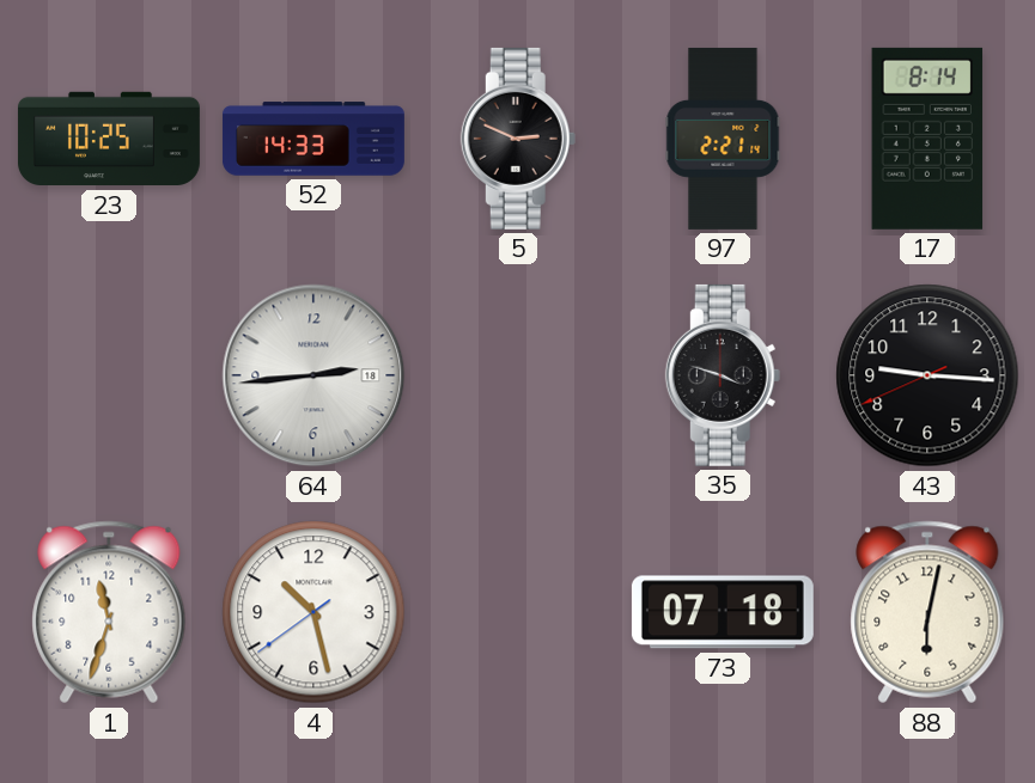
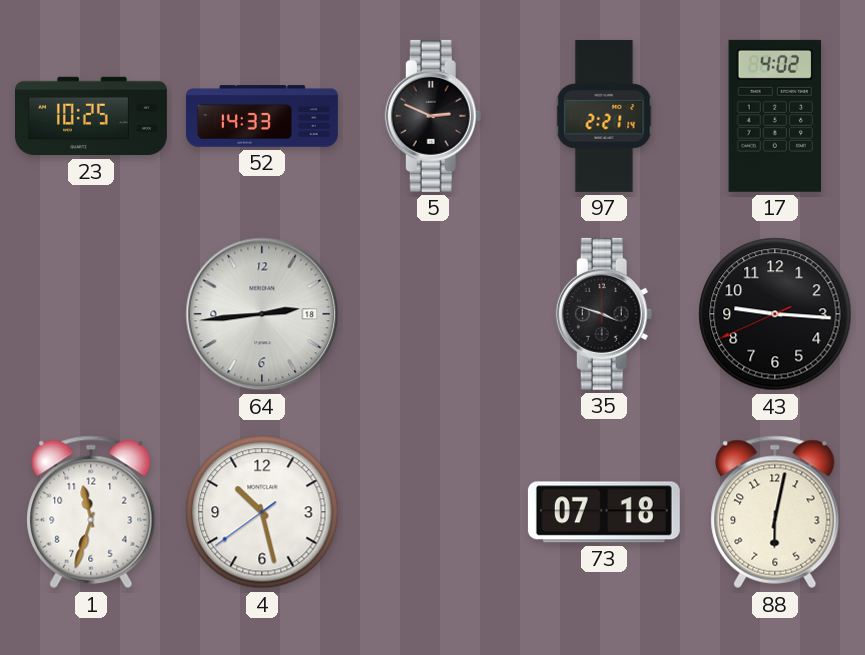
17: 8:14 -> 4:02 (775, 116)
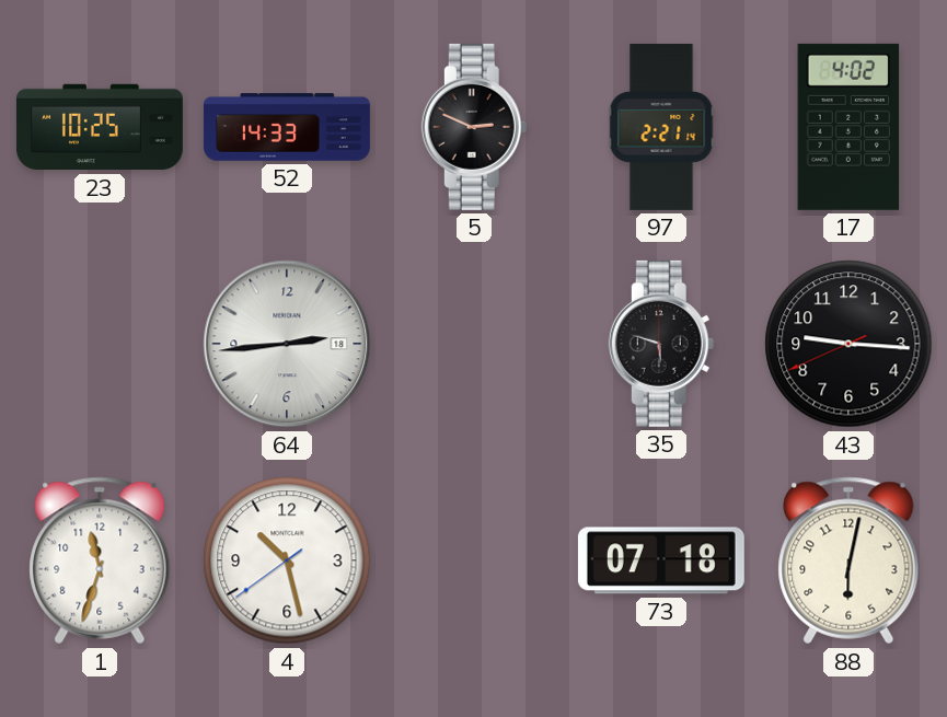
35: 3:48 -> 5:48 (661, 344)
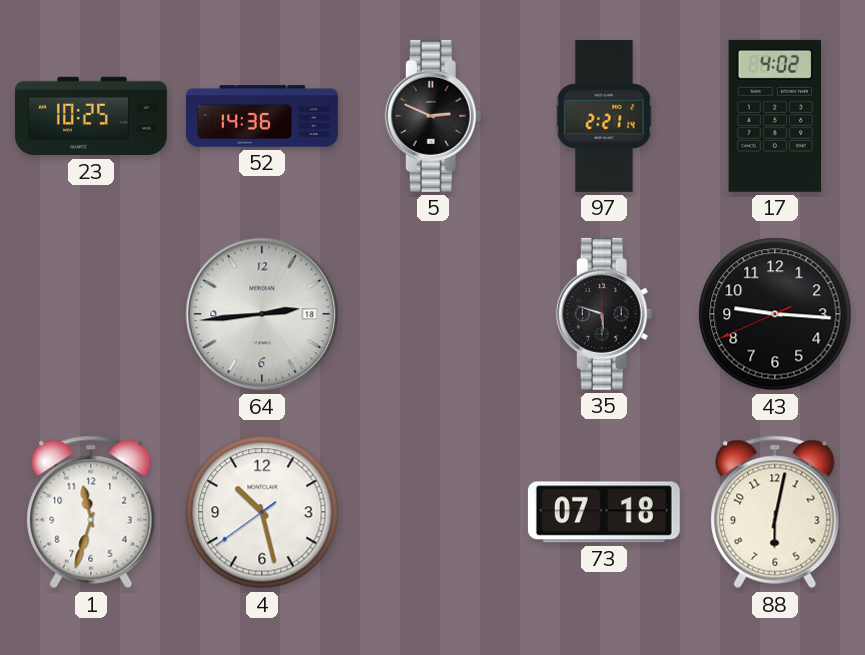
52: 14:33 -> 14:36 (262, 116)
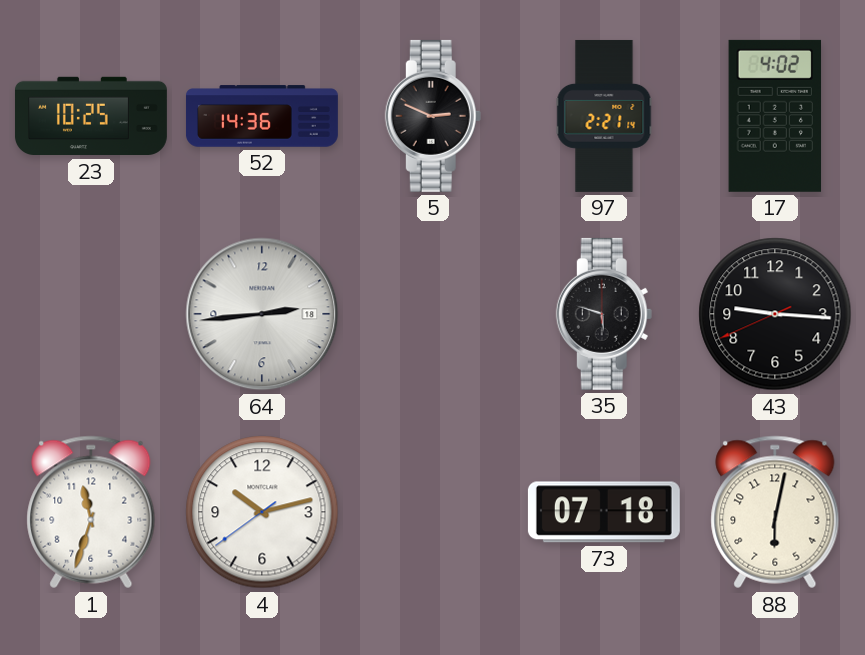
4: 10:27 -> 10:12 (262, 512)
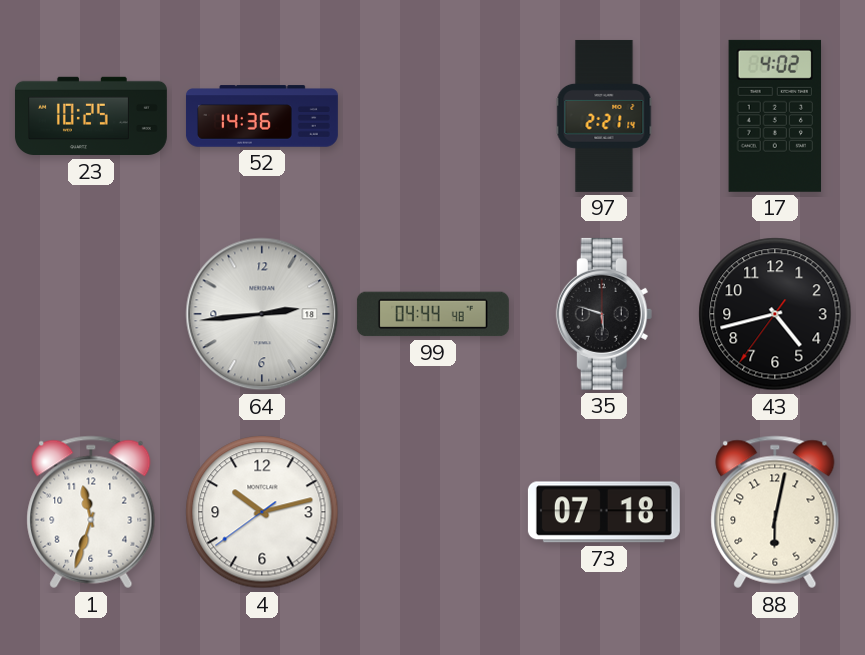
5: 2:49 -> none (433, 116)
99: none -> 04:44 (433, 314)
43: 9:15 -> 4:42 (775, 314)
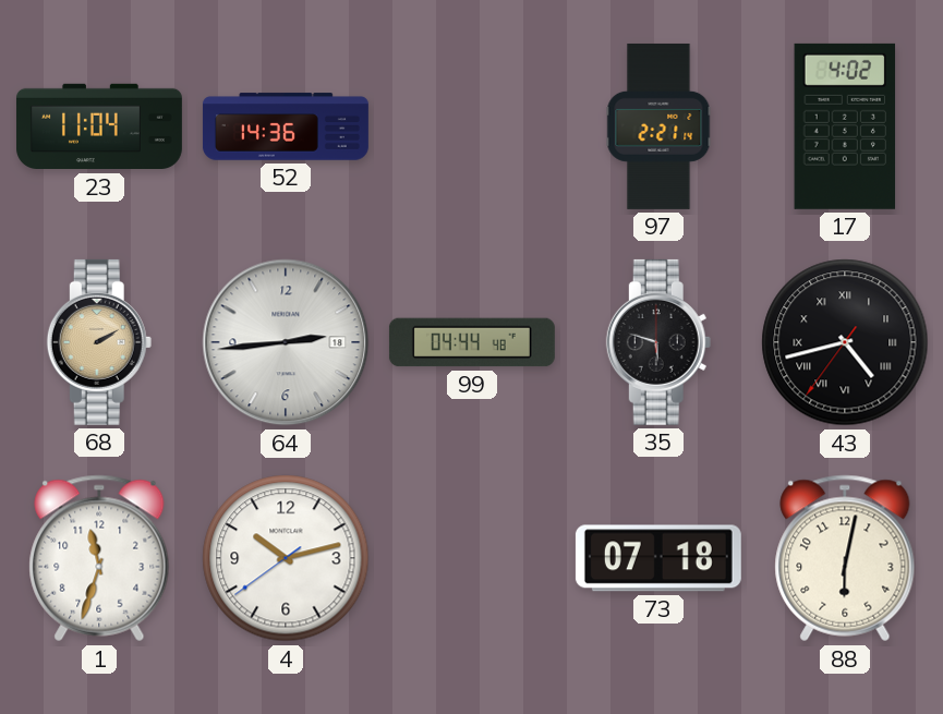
23: 10:25 -> 11:04 (99, 126)
68: none -> 2:10 (99, 342)
43 numerals: Arabic -> Roman (845, 342)
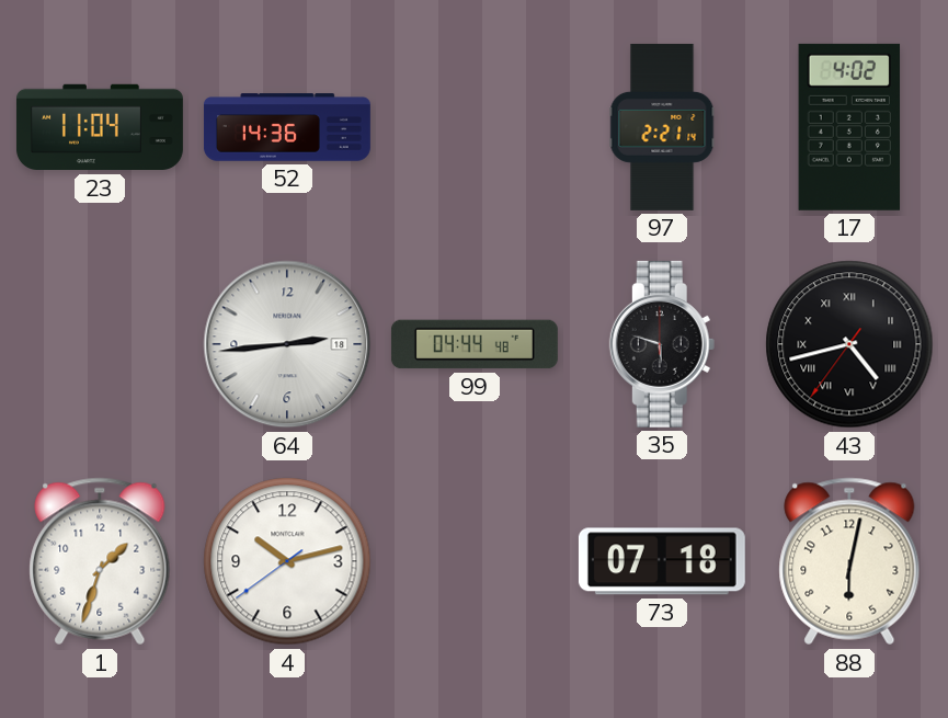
68: 2:10 -> none (99, 342)
1: 11:33 -> 1:33 (100, 561)
